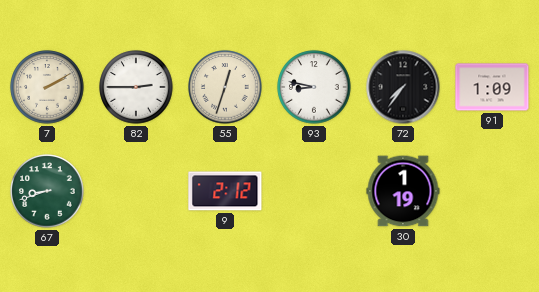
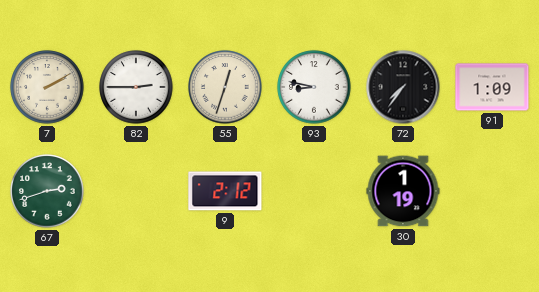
67: 8:42 -> 2:42 (47, 191)
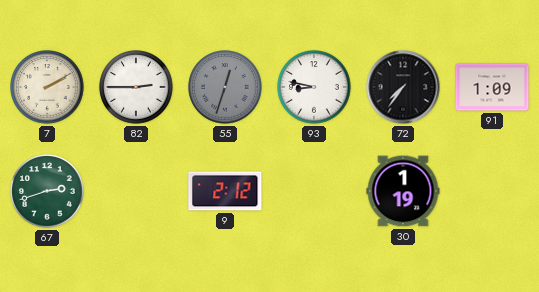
55 dial: cream -> grey (225, 87)
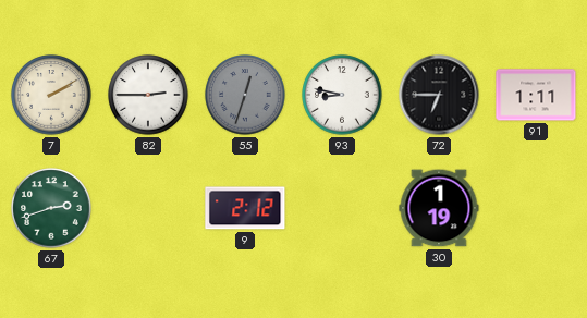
72: 7:36 -> 6:45 (439, 95)
91: 1:09 -> 1:11 (536, 95)
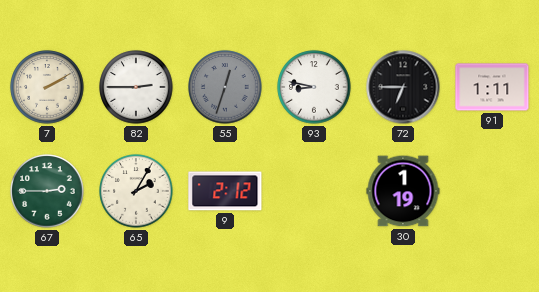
67: 2:42 -> 2:45 (47, 191)
65: none -> 2:05 (136, 191)
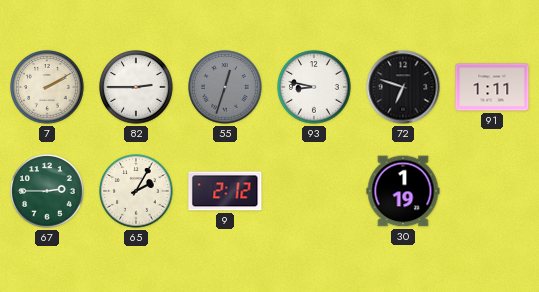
72: 6:45 -> 6:48 (403, 87)
